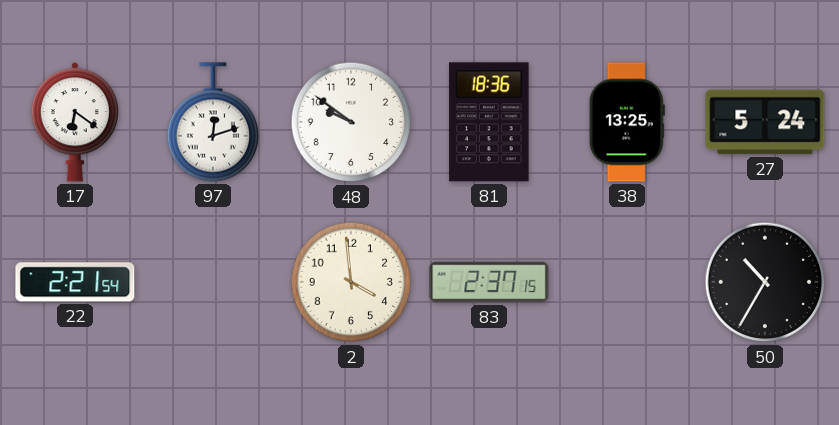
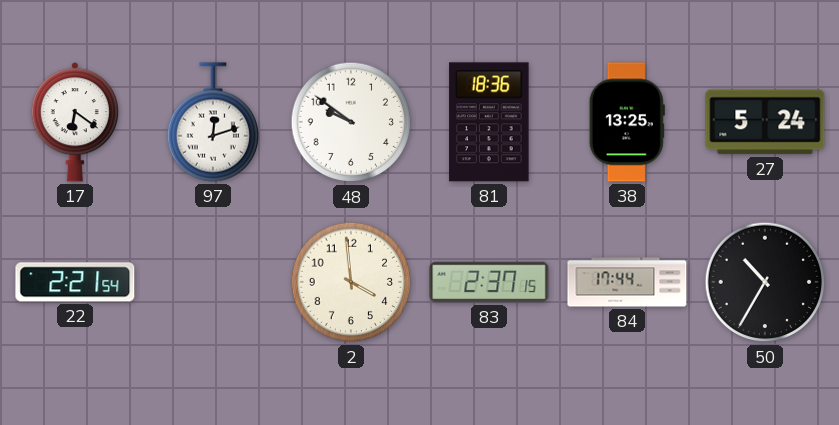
84: none -> 17:44 (627, 282)
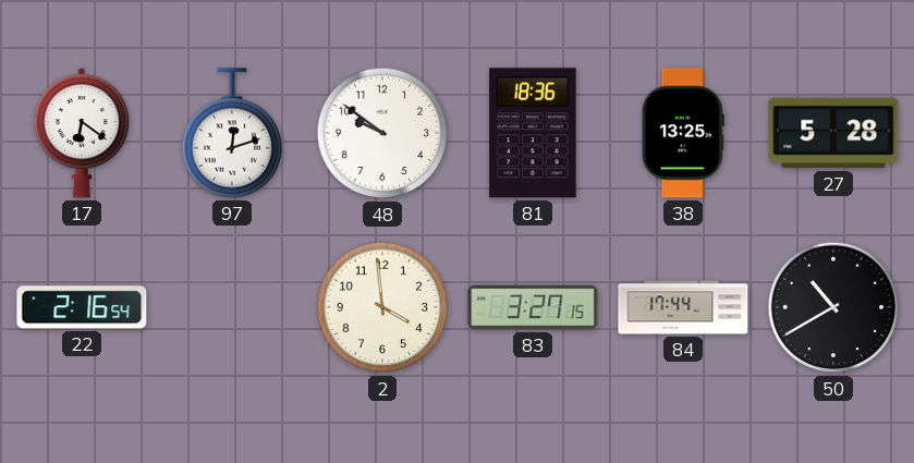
27: 5:24 -> 5:28 (833, 133)
22: 2:21 -> 2:16 (82, 307)
83: 2:37 -> 3:27 (533, 307)
50: 10:35 -> 10:40 (833, 307)
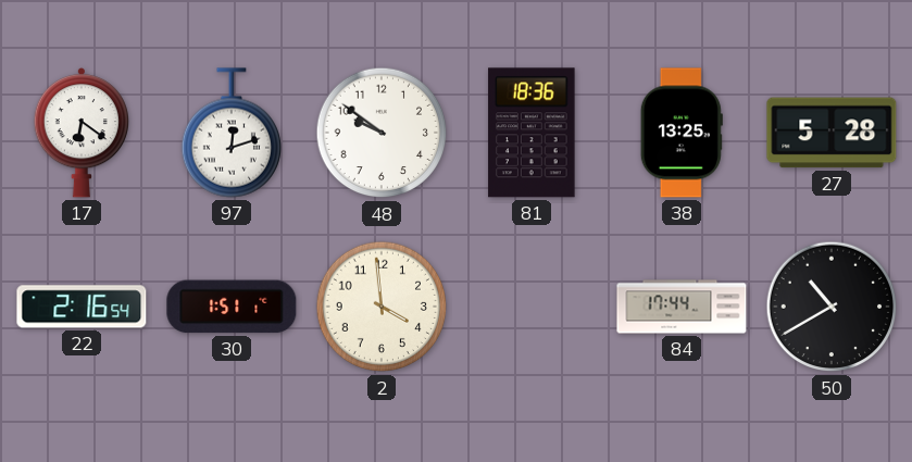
30: none -> 1:51 (232, 307)
83: 3:27 -> none (533, 307)
